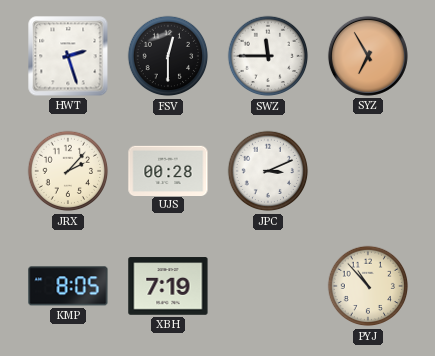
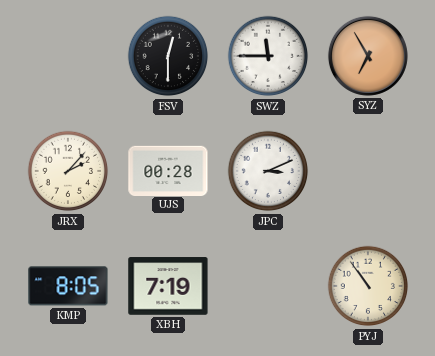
HWT: 2:27 -> none (68, 56)
PYJ: 10:53 -> 10:54 (368, 286)
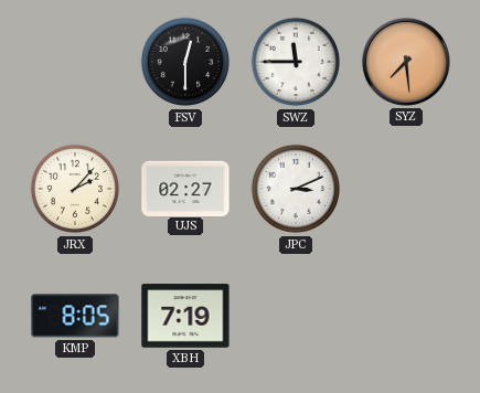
SYZ: 6:55 -> 7:29 (406, 62)
UJS: 00:28 -> 02:27 (185, 188)
PYJ: 10:54 -> none (368, 286)
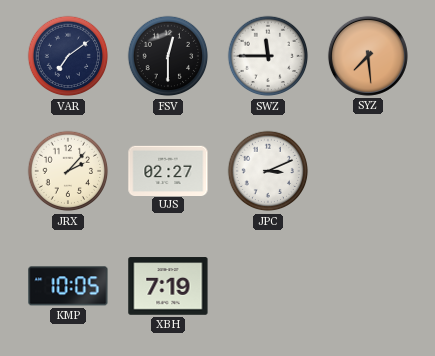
VAR: none -> 7:09 (68, 56)
KMP: 8:05 -> 10:05 (68, 286)
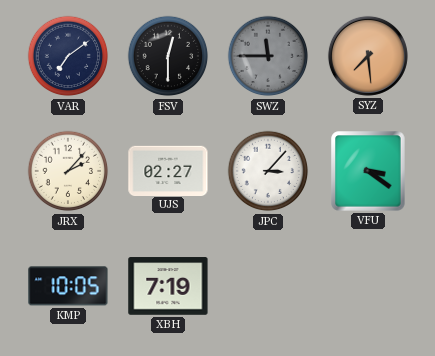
SWZ dial: white -> grey (268, 56)
JPC: 3:11 -> 3:07 (268, 171)
VFU: none -> 3:21 (368, 171)
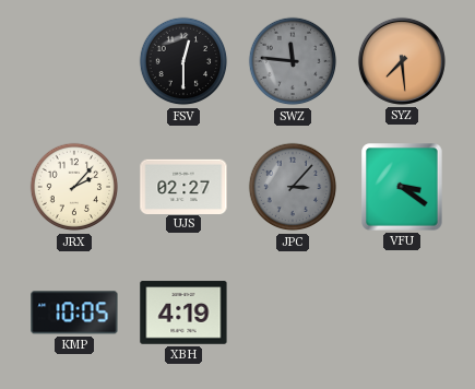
VAR: 7:09 -> none (68, 56)
SWZ: 11:45 -> 11:46 (293, 61)
JPC dial: white -> grey (293, 187)
XBH: 7:19 -> 4:19 (183, 313)
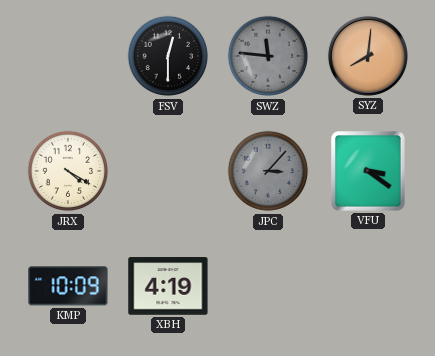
SYZ: 7:29 -> 8:01 (368, 56)
JRX: 2:07 -> 4:20 (68, 171)
UJS: 02:27 -> none (183, 186)
KMP: 10:05 -> 10:09 (68, 286)
